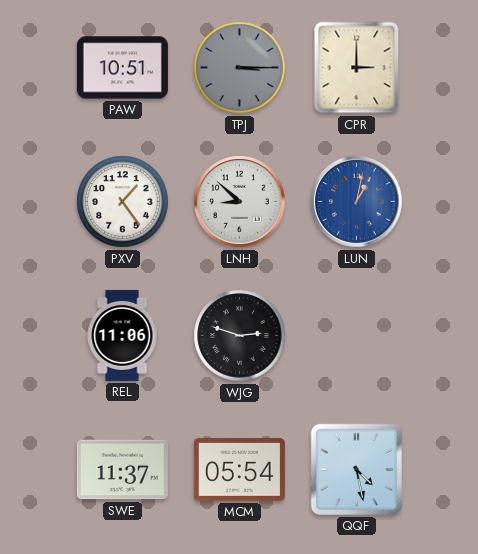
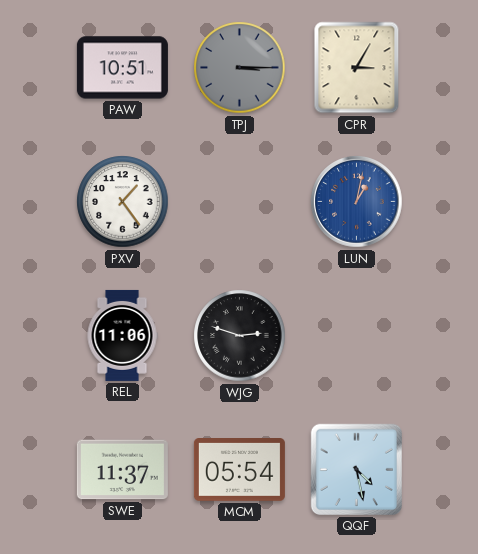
CPR: 3:00 -> 3:05 (357, 68)
LNH: 8:52 -> none (240, 202)
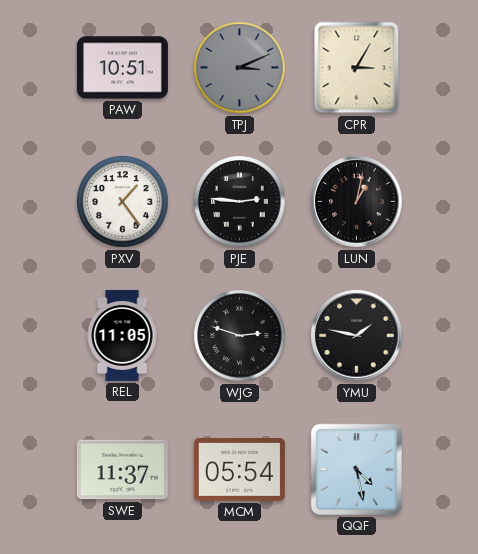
TPJ: 3:15 -> 3:11 (240, 68)
PJE: none -> 2:46 (240, 202)
LUN dial: blue -> black (357, 202)
REL: 11:06 -> 11:05 (122, 335)
YMU: none -> 1:47 (357, 336)
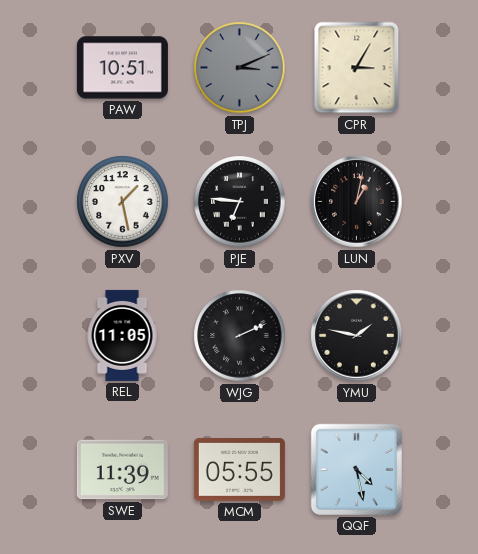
PXV: 1:24 -> 1:28 (123, 202)
PJE: 2:46 -> 6:46 (240, 202)
WJG: 2:48 -> 2:11 (240, 336)
SWE: 11:37 -> 11:39 (122, 470)
MCM: 05:54 -> 05:55 (239, 470)
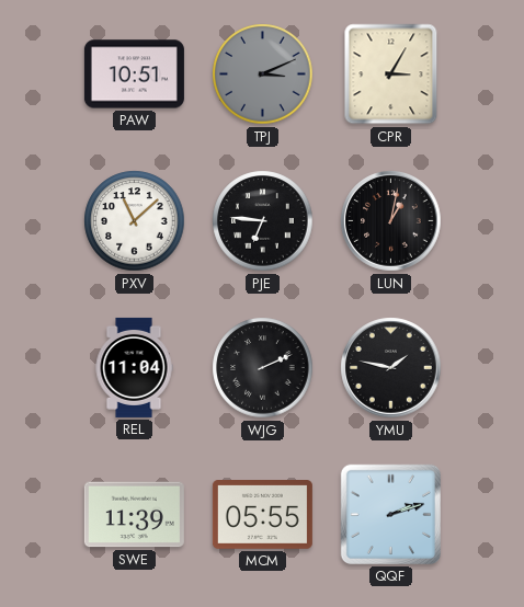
PXV: 1:28 -> 11:08 (135, 221)
REL: 11:05 -> 11:04 (134, 367)
QQF: 4:28 -> 2:12 (390, 514)
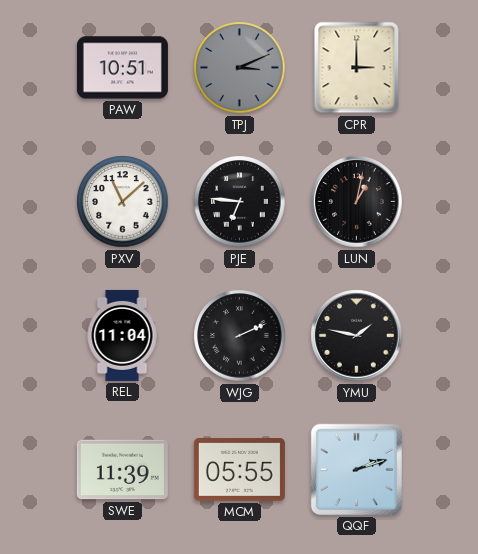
CPR: 3:05 -> 3:00 (357, 68)
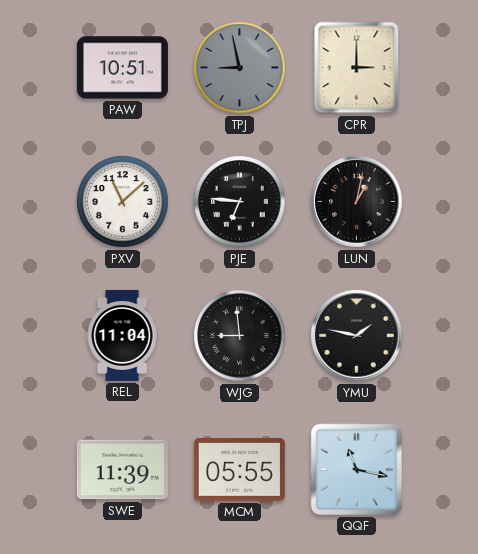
TPJ: 3:11 -> 8:58 (240, 68)
WJG: 2:11 -> 8:59 (240, 336)
QQF: 2:12 -> 11:17 (356, 469)
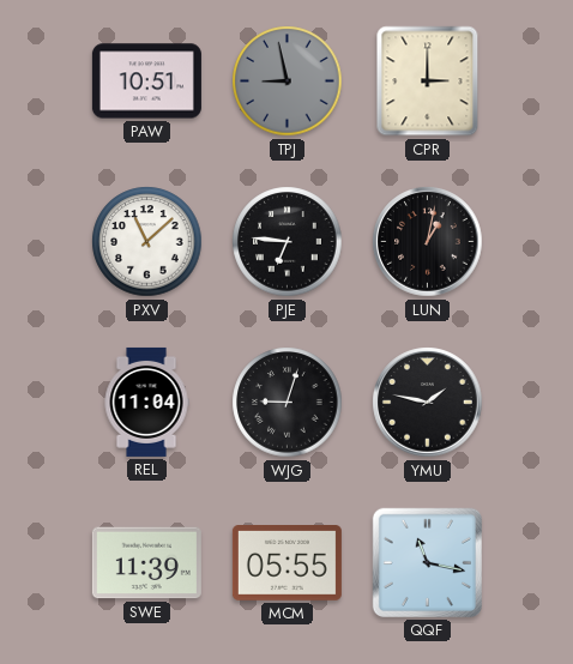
WJG: 8:59 -> 9:03 (288, 403)
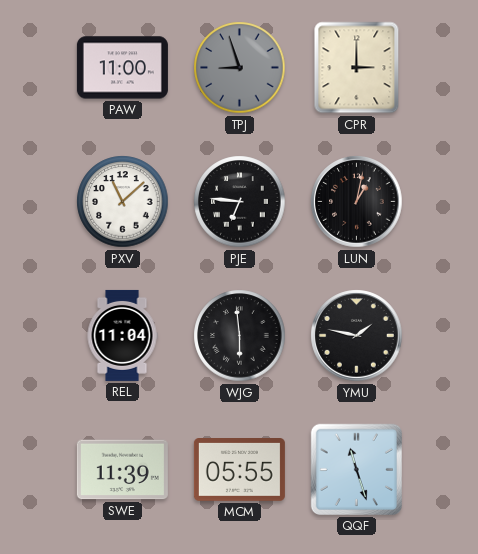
PAW: 10:51 -> 11:00 (122, 68)
TPJ: 8:58 -> 8:57 (240, 68)
WJG: 9:03 -> 5:59 (240, 336)
QQF: 11:17 -> 11:27 (356, 469)
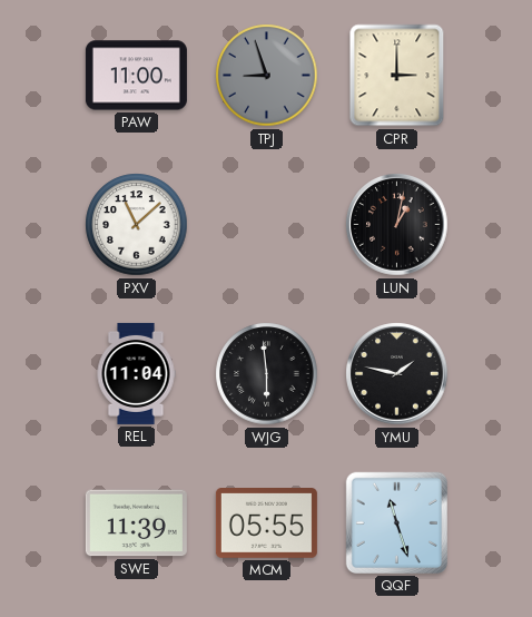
PJE: 6:46 -> none (240, 202)
